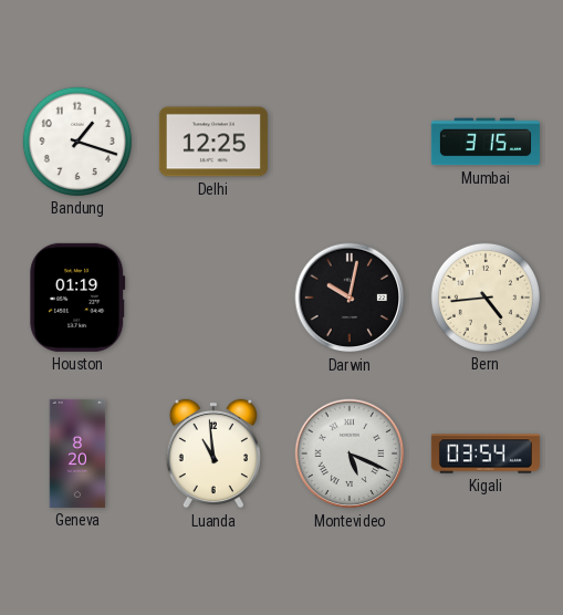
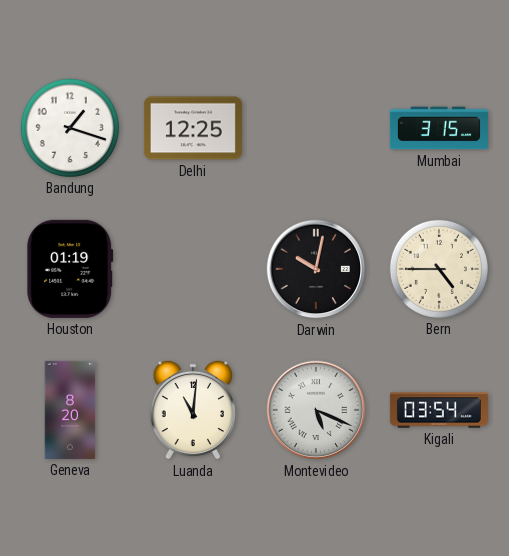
Bern: 4:44 -> 4:45 (439, 269)
Luanda: 10:59 -> 11:01 (192, 410)
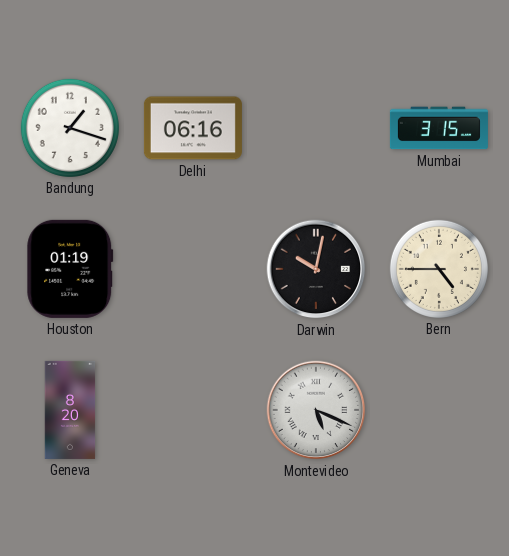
Delhi: 12:25 -> 06:16 (193, 128)
Luanda: 11:01 -> none (192, 410)
Kigali: 03:54 -> none (439, 410)
